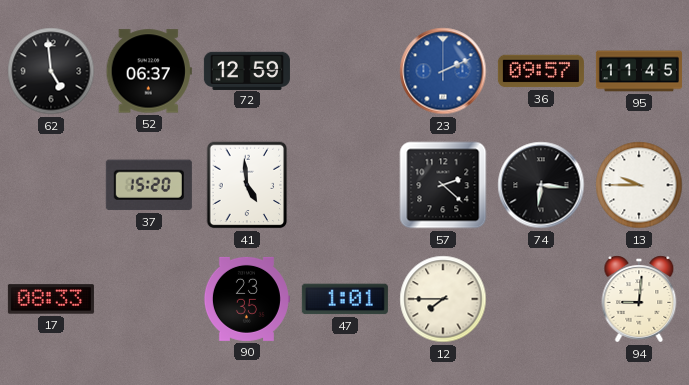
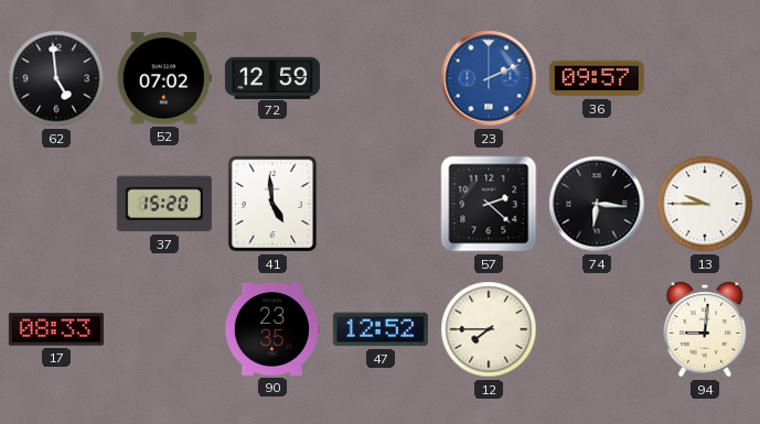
52: 06:37 -> 07:02 (164, 78)
95: 11:45 -> none (639, 71)
47: 1:01 -> 12:52 (381, 329)
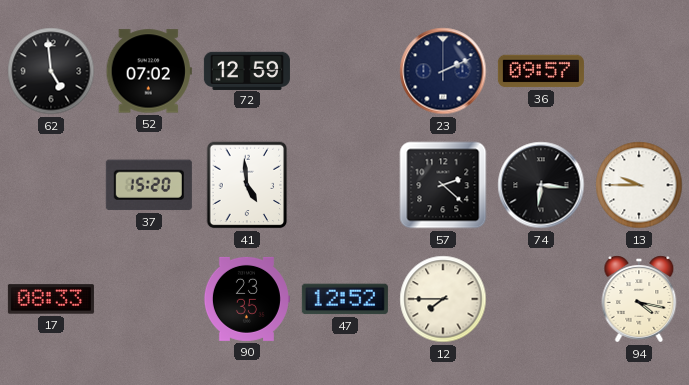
23 dial: blue -> navy (443, 71)
94: 9:01 -> 4:17 (639, 299)
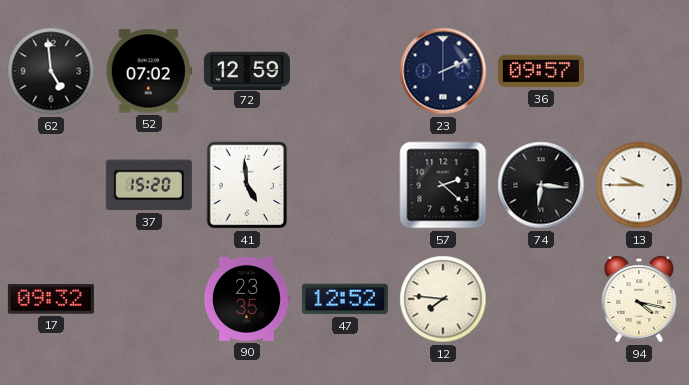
17: 08:33 -> 09:32 (51, 299)
12: 7:45 -> 7:46 (443, 299)
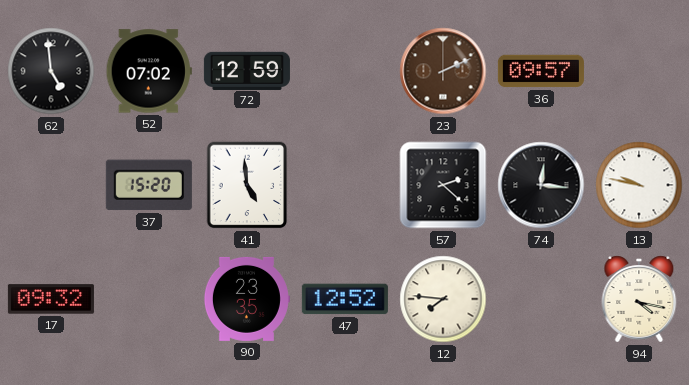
23 dial: navy -> brown (443, 71)
74: 6:16 -> 12:16 (541, 185)
13: 9:45 -> 9:47 (639, 185)
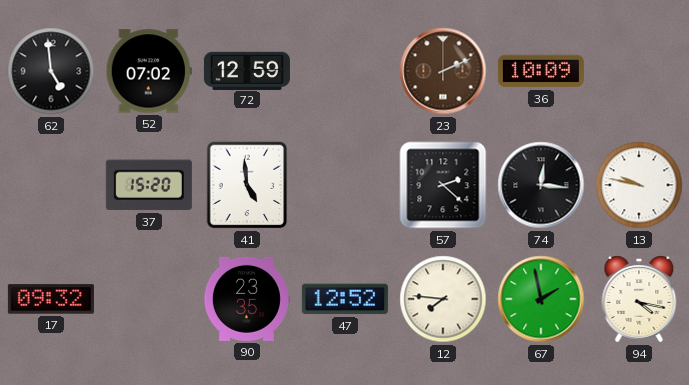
36: 09:57 -> 10:09 (541, 71)
67: none -> 1:58 (541, 299)
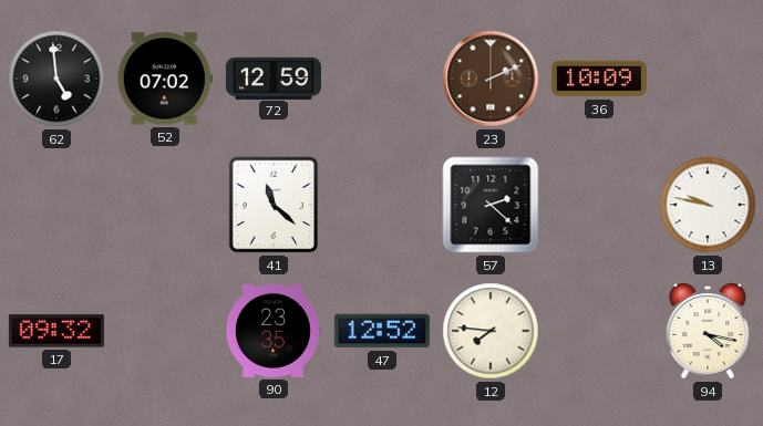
37: 15:20 -> none (149, 185)
41: 4:59 -> 11:22 (274, 205)
74: 12:16 -> none (541, 185)
67: 1:58 -> none (541, 299)
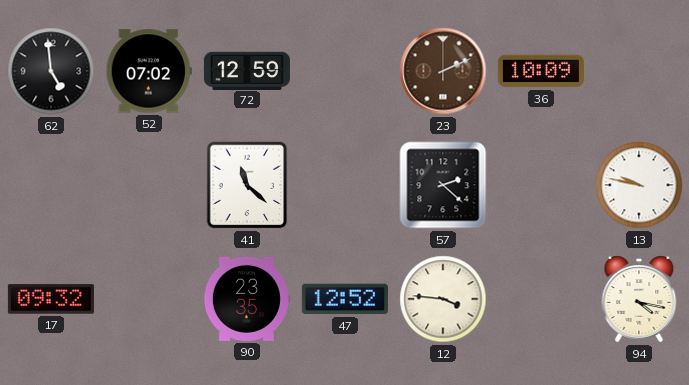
12: 7:46 -> 3:46 (443, 299)
